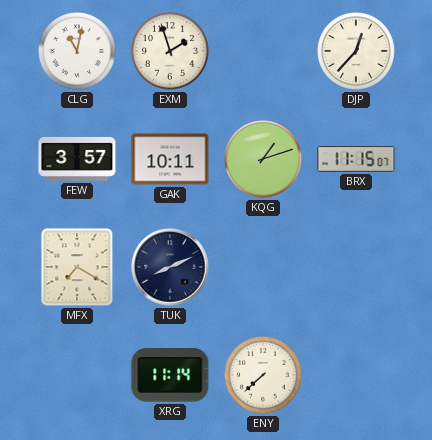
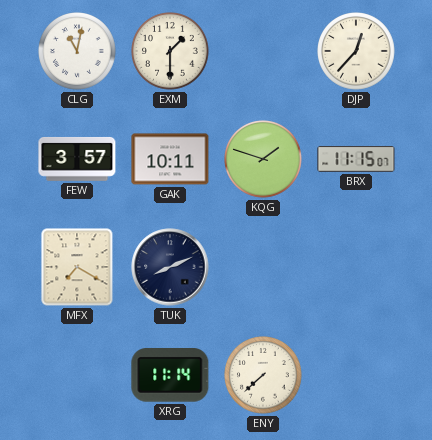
EXM: 1:57 -> 1:30 (171, 52)
KQG: 1:12 -> 1:48 (264, 160)
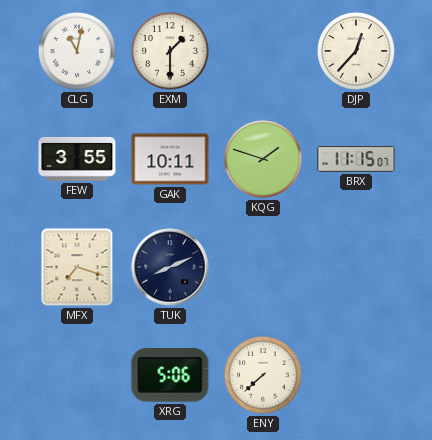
FEW: 3:57 -> 3:55 (77, 159)
MFX: 7:20 -> 7:18 (77, 267)
XRG: 11:14 -> 5:06 (170, 375)
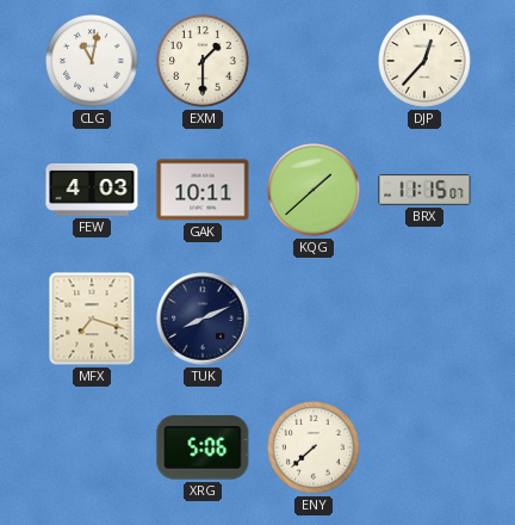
FEW: 3:55 -> 4:03 (92, 190)
KQG: 1:48 -> 1:38 (315, 191)
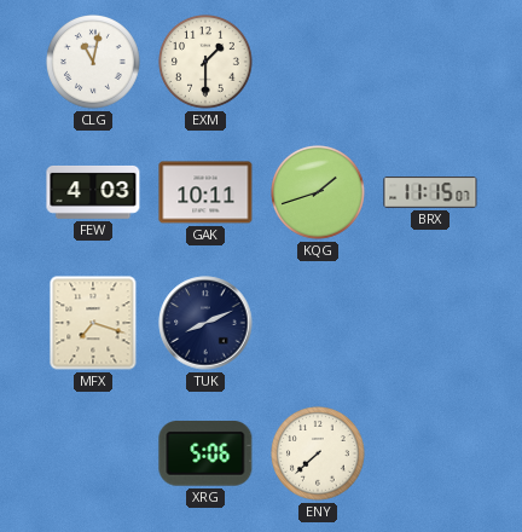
DJP: 12:37 -> none (426, 62)
KQG: 1:38 -> 1:42 (319, 193)
